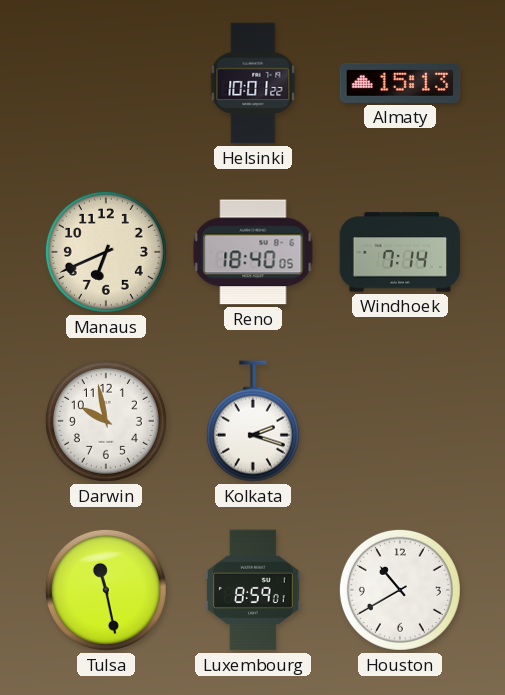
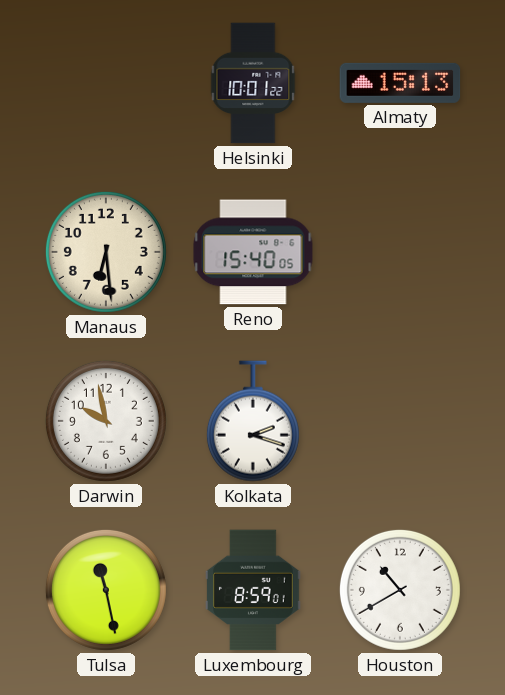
Manaus: 6:41 -> 6:29 (106, 252)
Reno: 18:40 -> 15:40 (253, 252)
Windhoek: 7:14 -> none (400, 252)
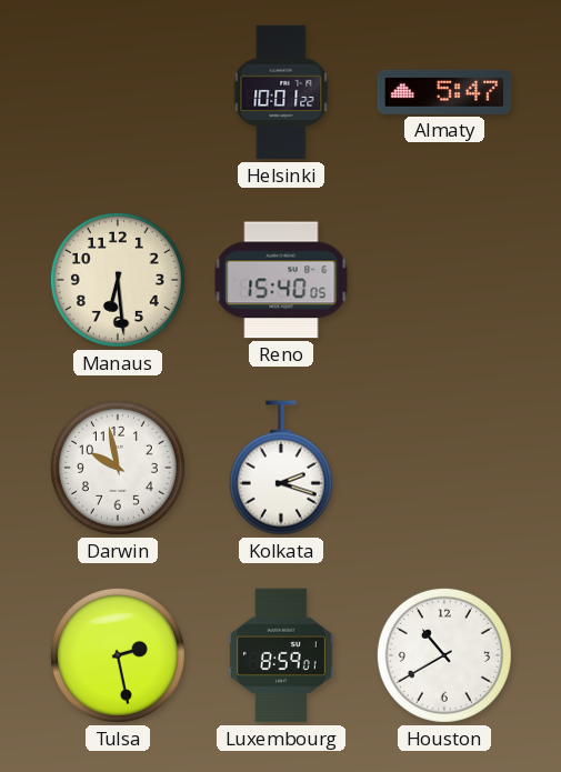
Almaty: 15:13 -> 5:47 (444, 92)
Tulsa: 11:28 -> 2:28 (118, 655)
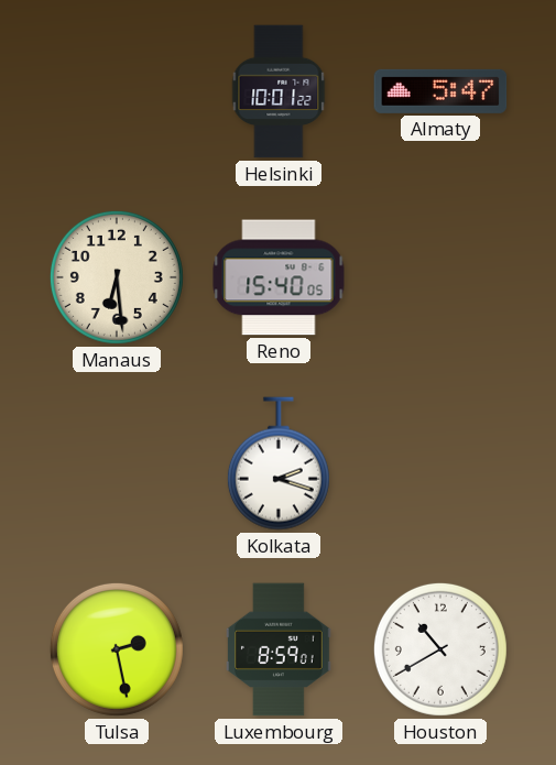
Darwin: 9:58 -> none (118, 468)
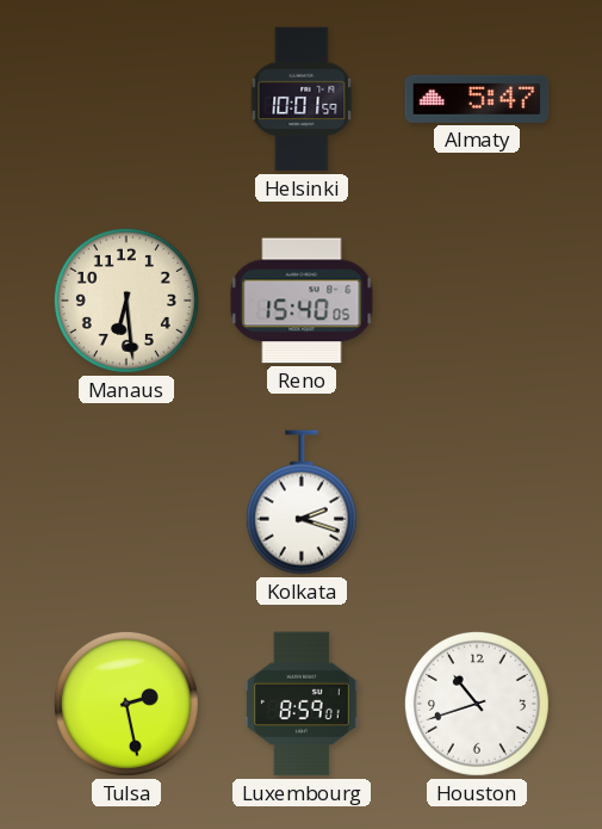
Helsinki: 10:01:22 -> 10:01:59 (302, 99)
Houston: 10:40 -> 10:42 (477, 704)
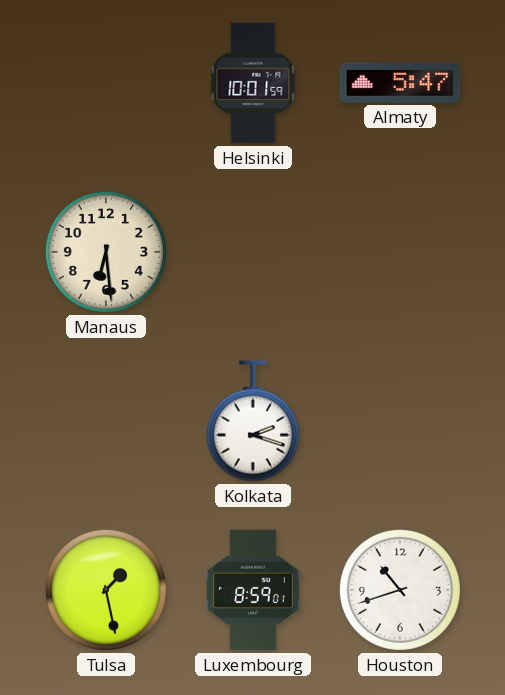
Reno: 15:40 -> none (302, 301)
Tulsa: 2:28 -> 1:28 (106, 590)
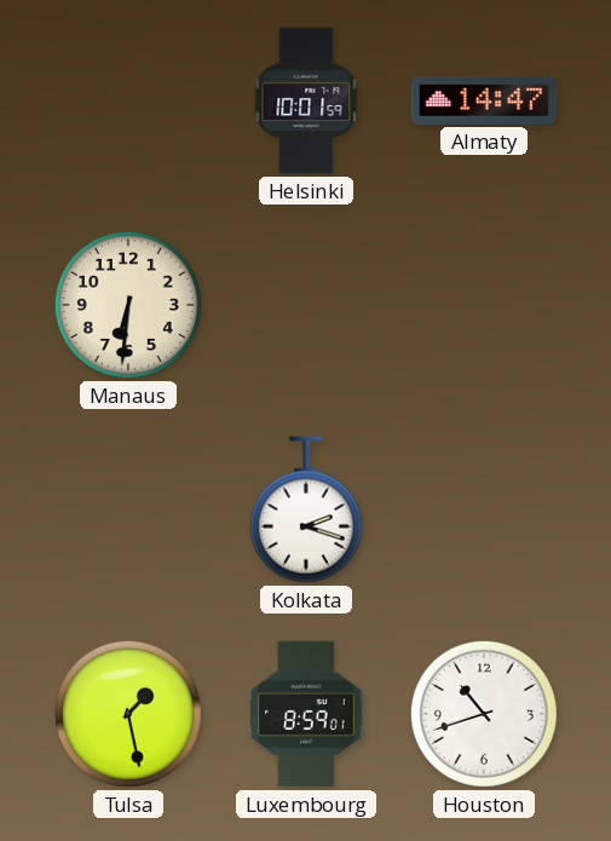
Almaty: 5:47 -> 14:47 (484, 100)
Manaus: 6:29 -> 6:31 (128, 305)
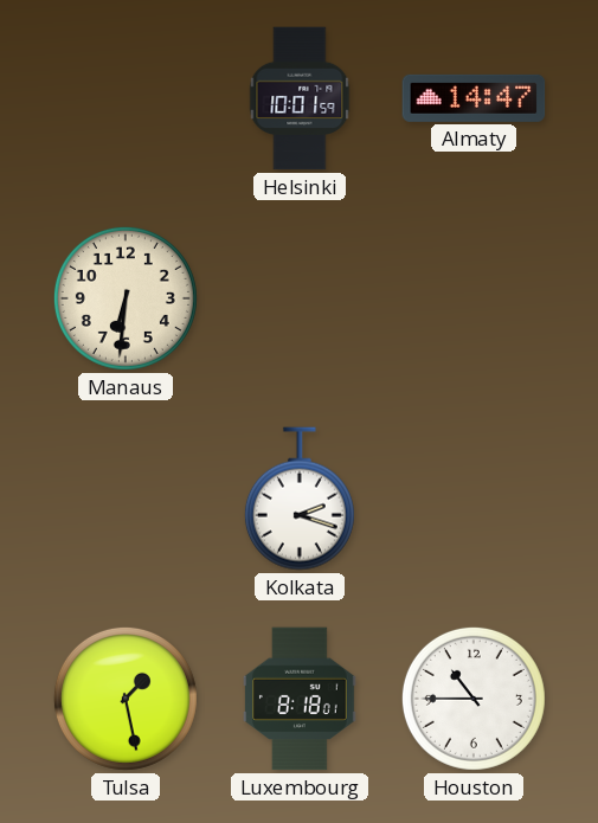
Luxembourg: 8:59 -> 8:18 (301, 699)
Houston: 10:42 -> 10:45 (474, 699)
